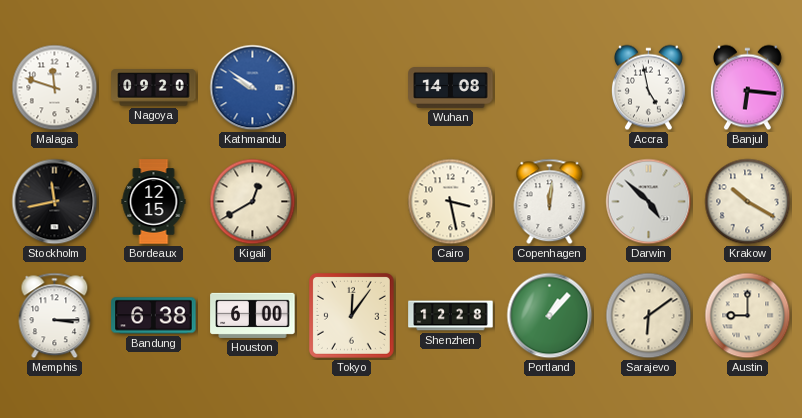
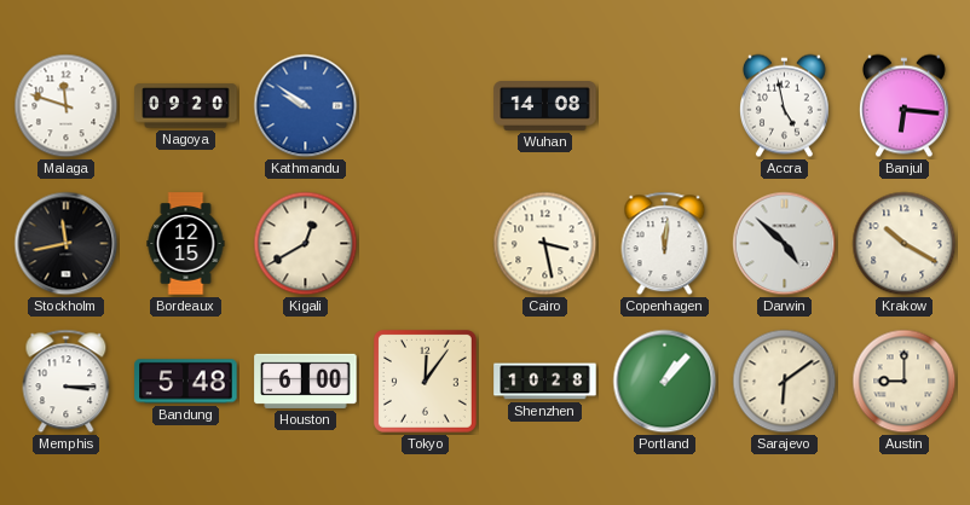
Bandung: 6:38 -> 5:48 (186, 382)
Shenzhen: 12:28 -> 10:28 (545, 382)
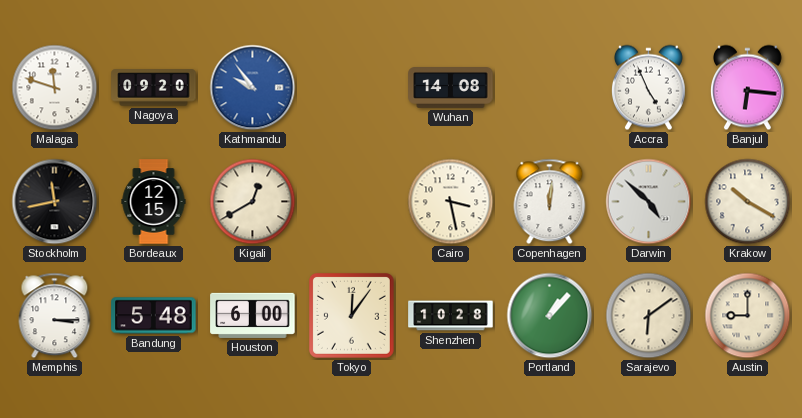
Kathmandu: 9:51 -> 9:54 (253, 88)
Accra: 4:58 -> 4:56 (648, 88)
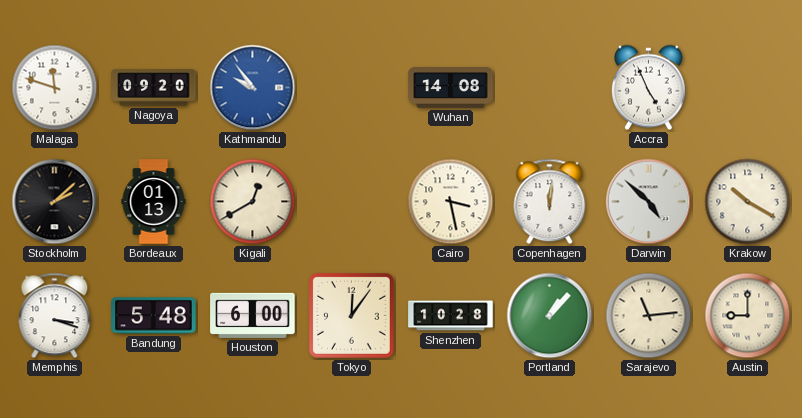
Banjul: 6:16 -> none (747, 88)
Stockholm: 11:43 -> 2:08 (55, 202)
Bordeaux: 12:15 -> 01:13 (154, 202)
Memphis: 3:15 -> 3:18 (55, 316)
Sarajevo: 6:09 -> 11:14 (649, 316)
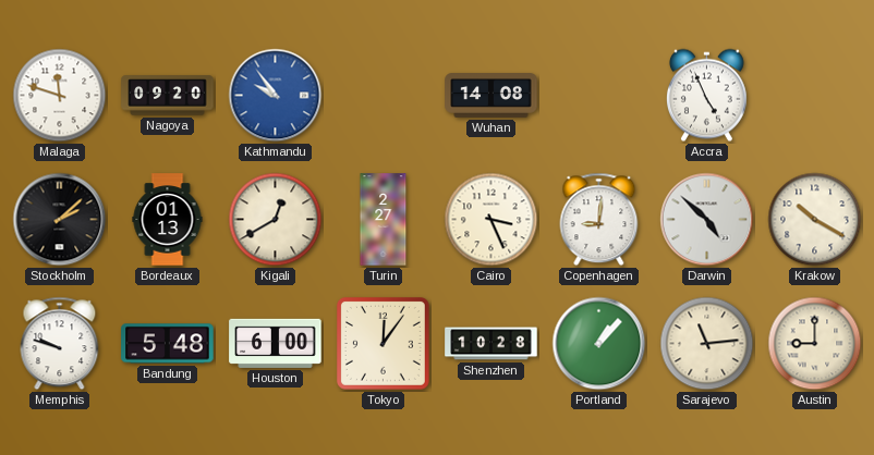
Turin: none -> 2:27 (384, 220)
Cairo: 3:28 -> 3:26 (491, 220)
Copenhagen: 12:01 -> 9:01 (599, 220)
Memphis: 3:18 -> 9:48 (60, 344)
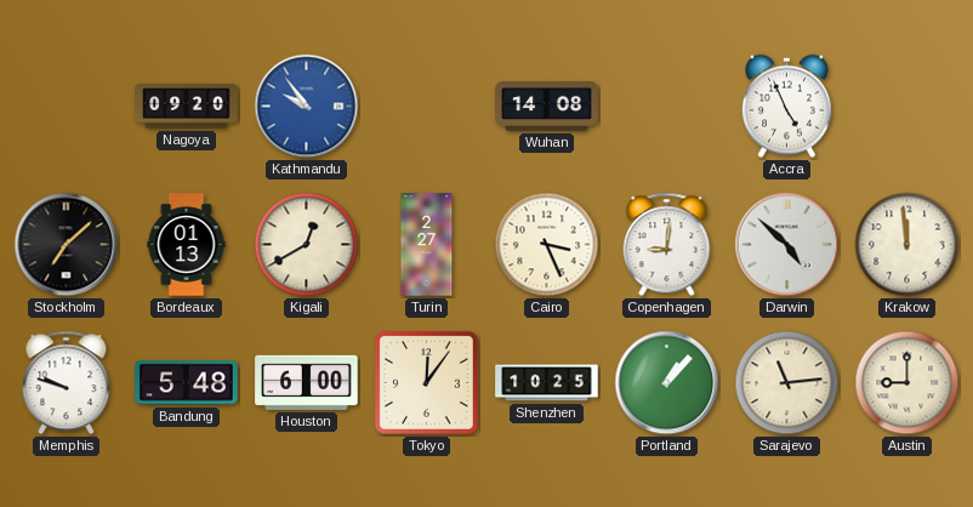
Malaga: 11:48 -> none (60, 96)
Stockholm: 2:08 -> 7:08 (67, 245)
Krakow: 10:20 -> 11:59 (907, 245)
Shenzhen: 10:28 -> 10:25 (547, 383)
